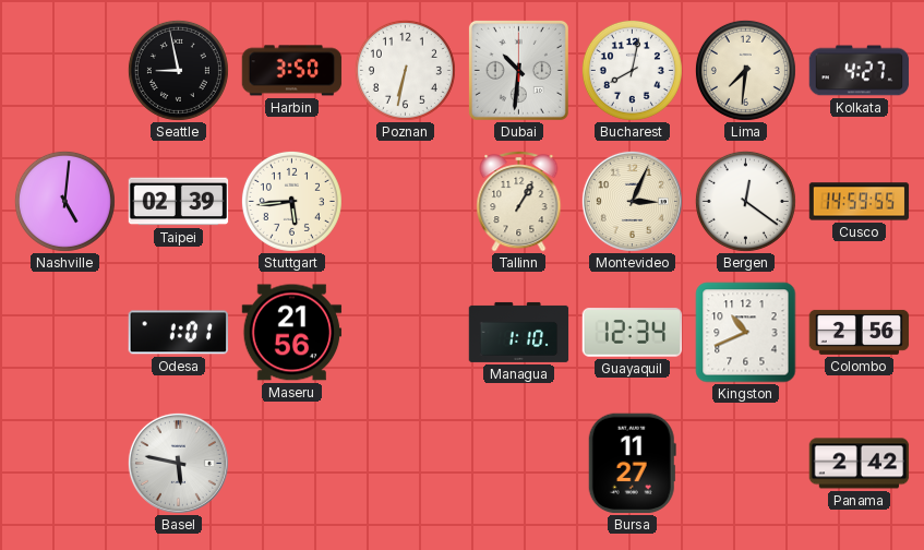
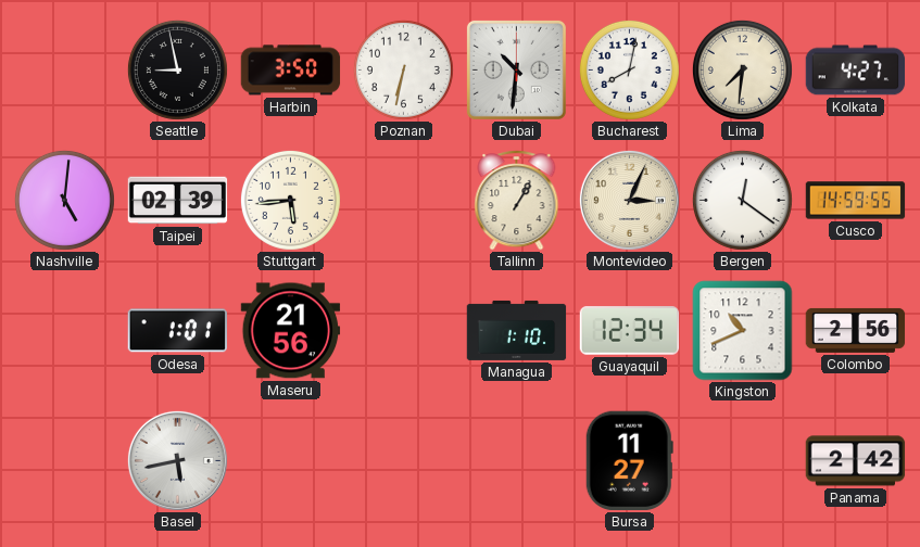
Basel: 5:47 -> 5:43 (177, 460)
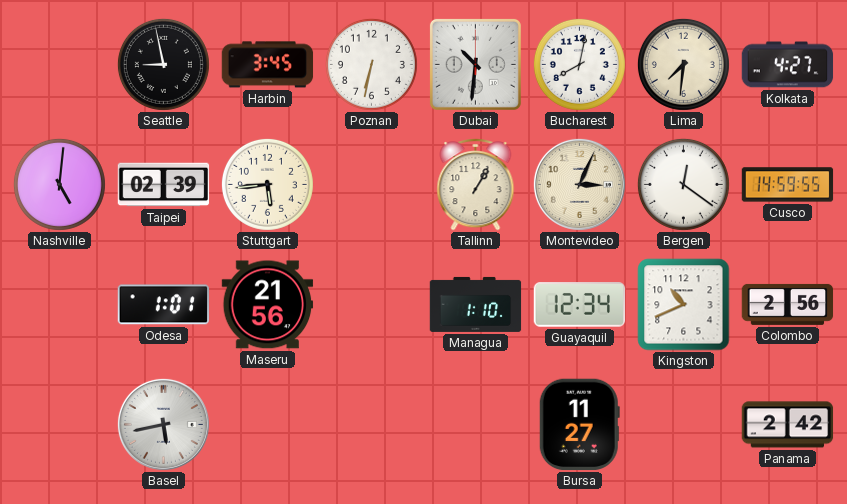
Harbin: 3:50 -> 3:45 (268, 65)
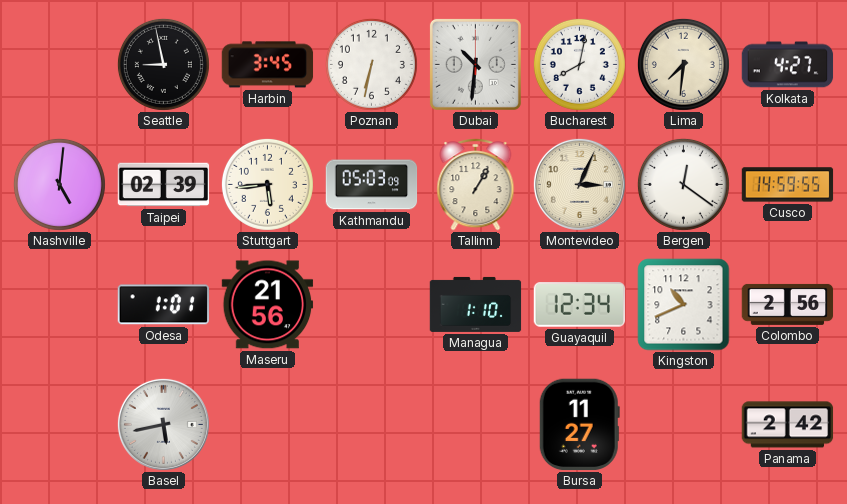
Kathmandu: none -> 05:03 (372, 185)
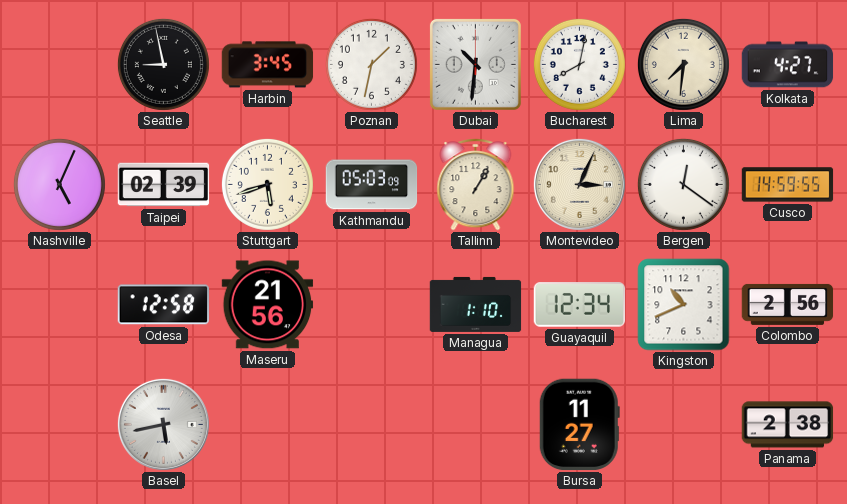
Poznan: 6:32 -> 1:32 (371, 64)
Nashville: 5:01 -> 5:04 (59, 184)
Stuttgart: 5:44 -> 5:42 (267, 184)
Odesa: 1:01 -> 12:58 (163, 305)
Panama: 2:42 -> 2:38 (788, 425)
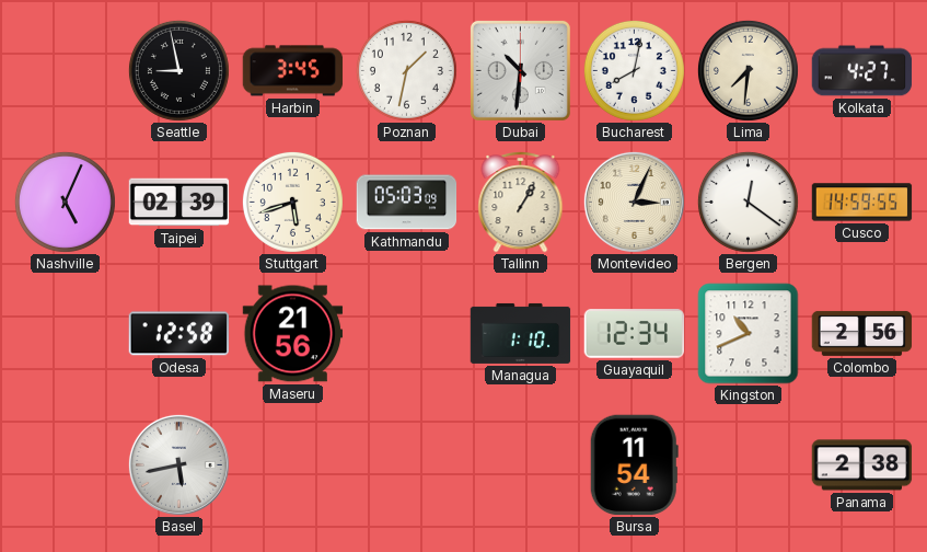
Bursa: 11:27 -> 11:54 (634, 465)
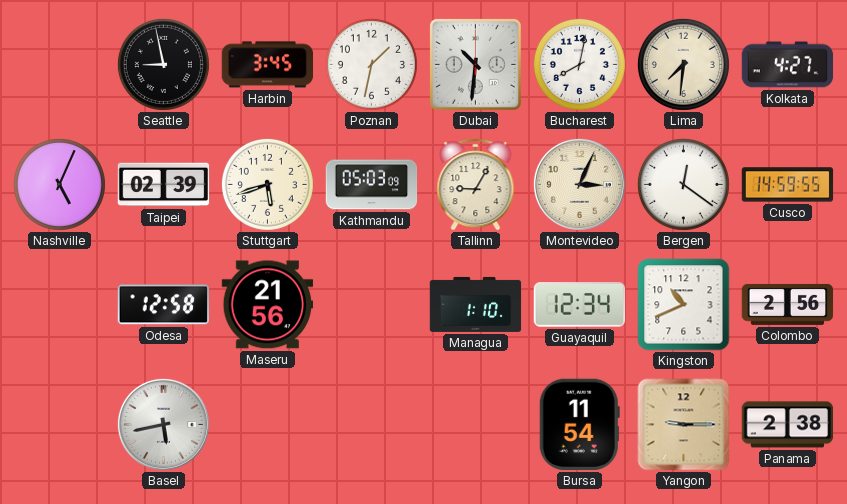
Tallinn: 1:05 -> 9:05 (476, 185)
Yangon: none -> 9:15 (684, 425)
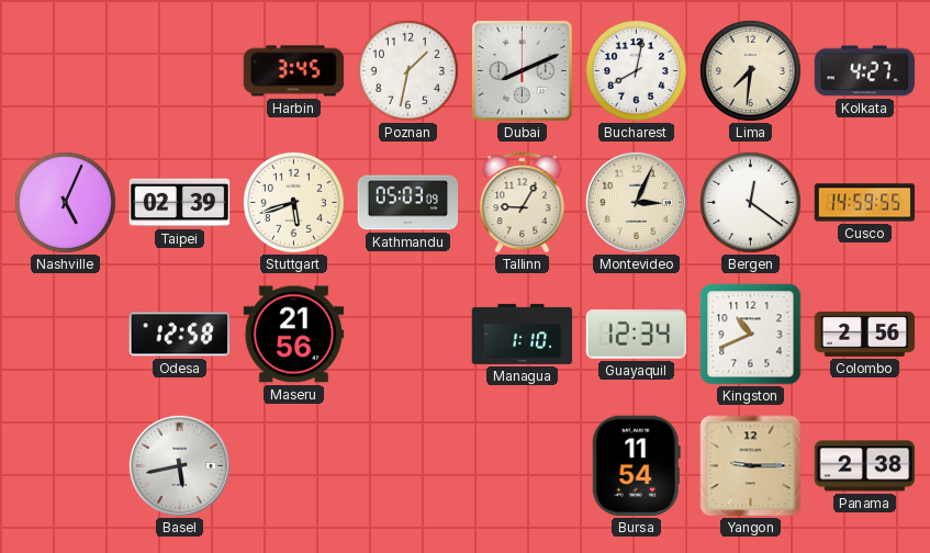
Seattle: 8:58 -> none (163, 64)
Dubai: 10:31 -> 8:11 (522, 70)
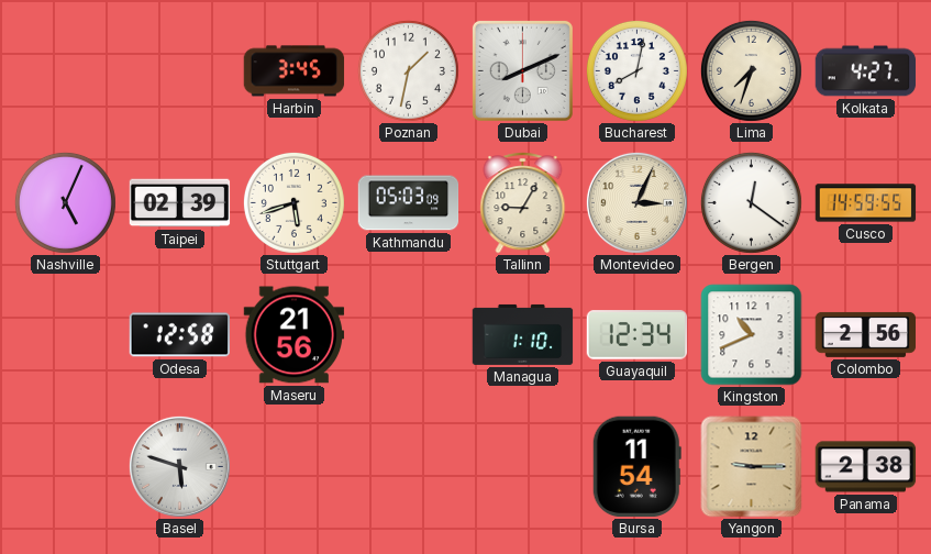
Lima: 7:31 -> 7:33 (751, 70)
Basel: 5:43 -> 5:48 (179, 466)
